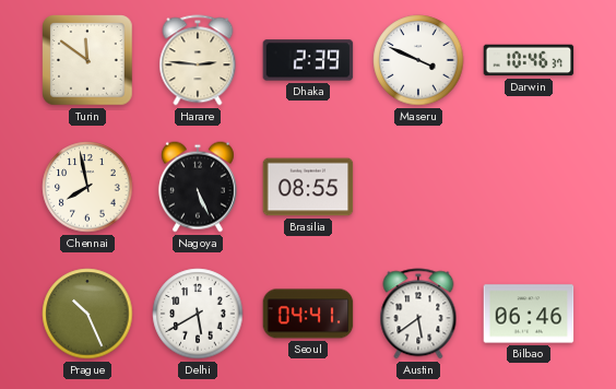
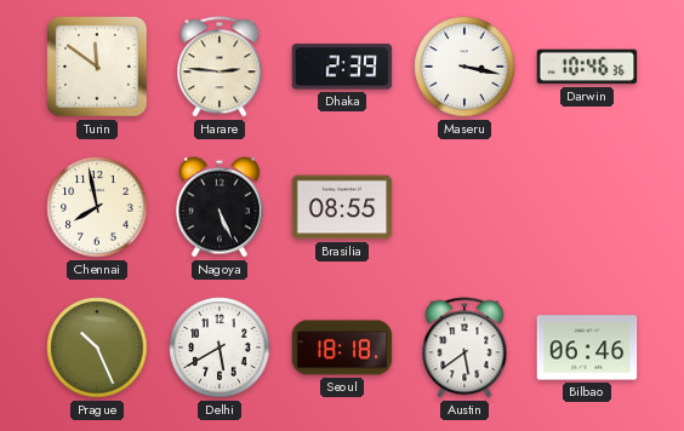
Maseru: 3:49 -> 3:17 (464, 67)
Darwin: 10:46:37 -> 10:46:36 (587, 67)
Seoul: 04:41 -> 18:18 (342, 347)
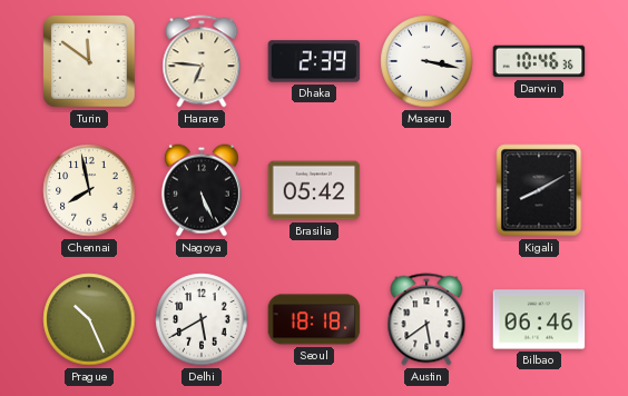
Harare: 2:46 -> 6:46 (202, 61)
Brasilia: 08:55 -> 05:42 (314, 190)
Kigali: none -> 8:10 (539, 190)
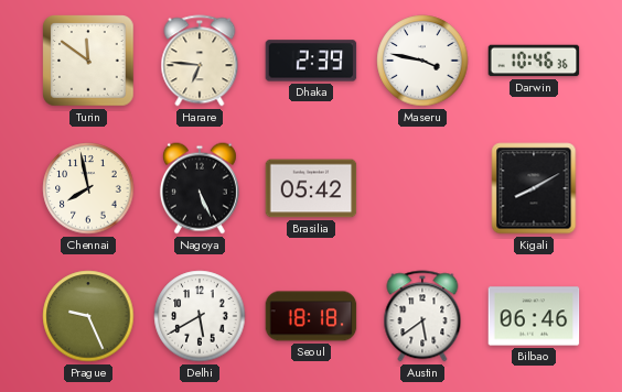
Maseru: 3:17 -> 3:47 (422, 61)
Prague: 10:26 -> 9:26 (88, 316)
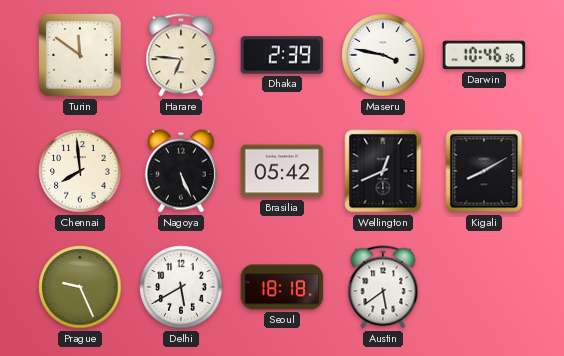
Chennai: 7:58 -> 7:59 (80, 171)
Wellington: none -> 12:41 (383, 171)
Bilbao: 06:46 -> none (534, 316)
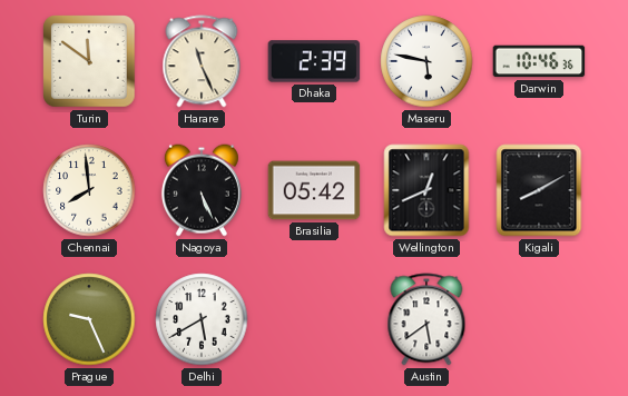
Harare: 6:46 -> 11:26 (202, 61)
Maseru: 3:47 -> 5:47 (426, 61)
Seoul: 18:18 -> none (282, 287)
